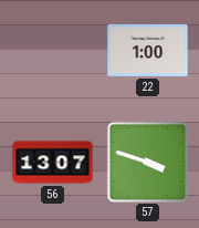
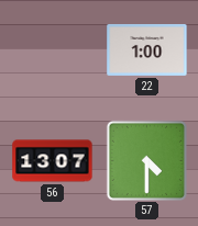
57: 3:48 -> 4:30 (146, 160)
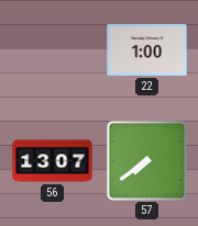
57: 4:30 -> 7:39 (146, 160)
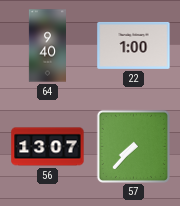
64: none -> 9:40 (47, 46)
57: 7:39 -> 7:37 (133, 146)
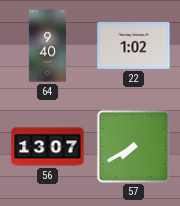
22: 1:00 -> 1:02 (134, 45)
57: 7:37 -> 7:40 (133, 146)
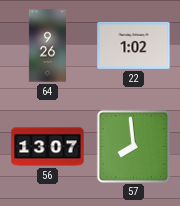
64: 9:40 -> 9:26 (47, 46)
57: 7:40 -> 7:59 (133, 146)
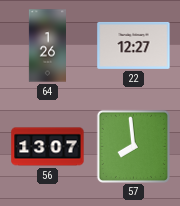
64: 9:26 -> 1:26 (47, 46)
22: 1:02 -> 12:27 (134, 45)
